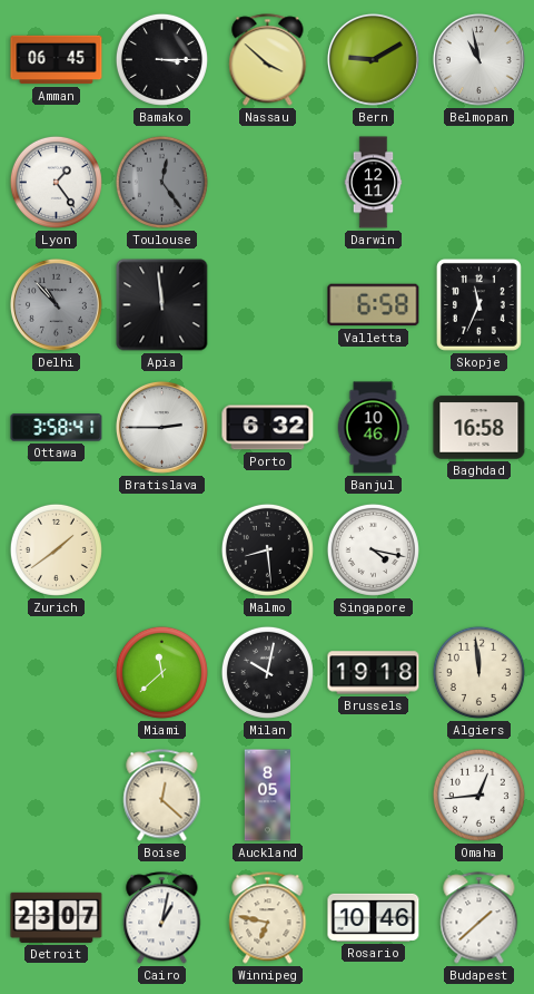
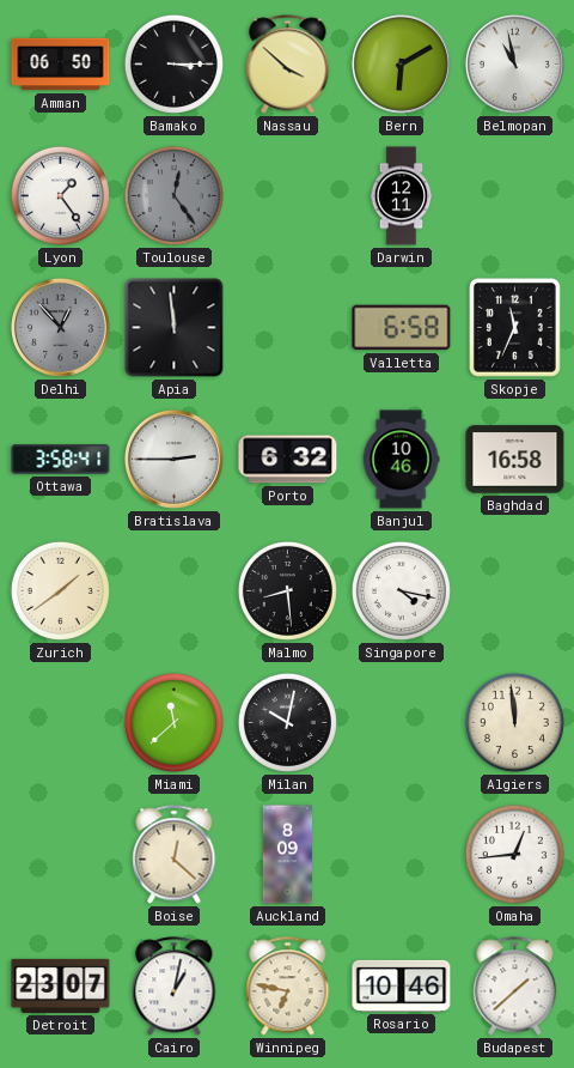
Amman: 06:45 -> 06:50 (61, 65)
Bern: 9:10 -> 6:10 (401, 63)
Delhi: 10:53 -> 12:53 (60, 327)
Brussels: 19:18 -> none (374, 673)
Auckland: 8:05 -> 8:09 (287, 855)
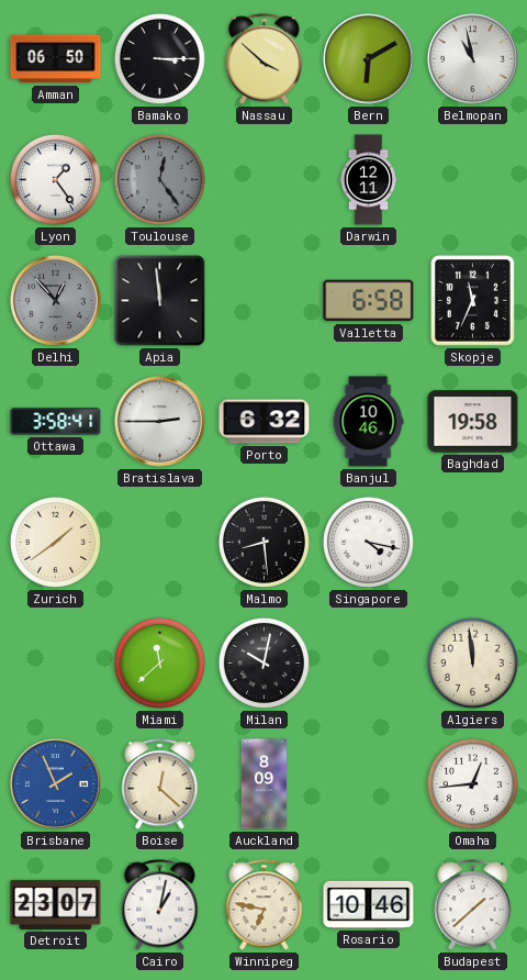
Baghdad: 16:58 -> 19:58 (473, 422)
Brisbane: none -> 1:56 (55, 783)
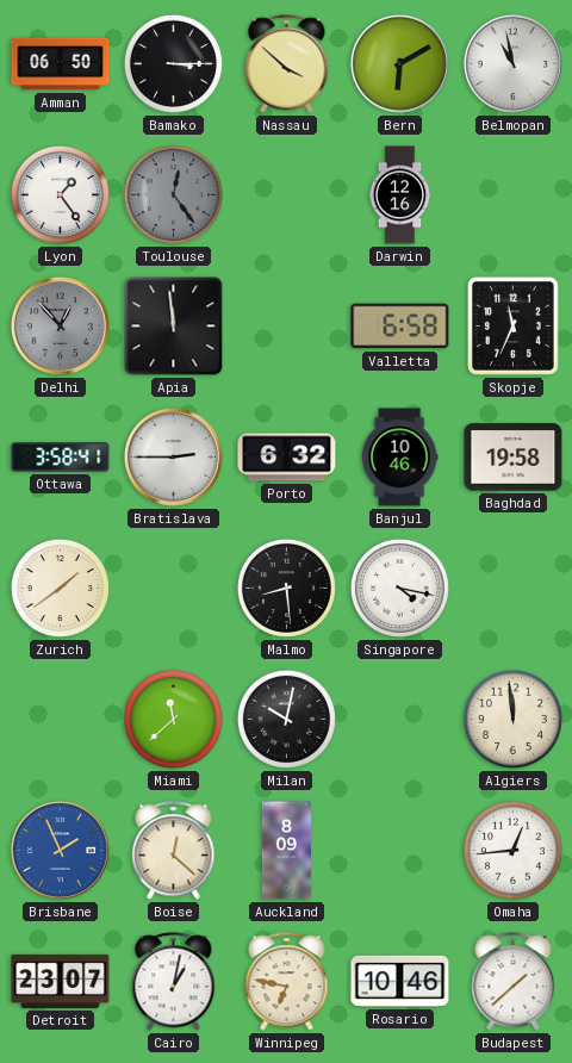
Darwin: 12:11 -> 12:16 (400, 195)
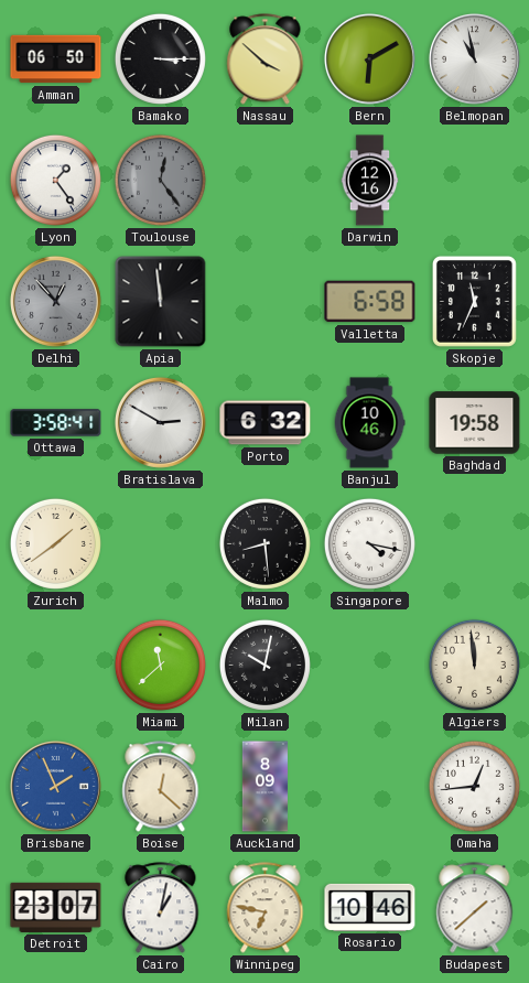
Bratislava: 2:45 -> 2:50 (160, 422)
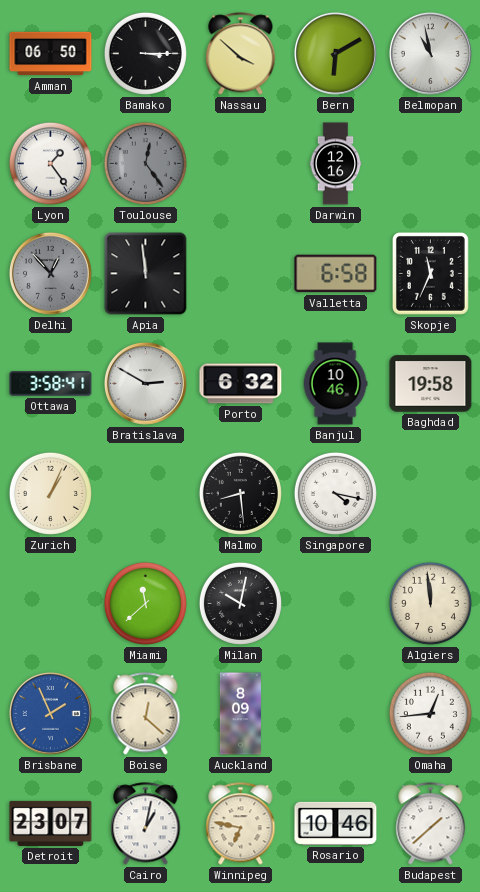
Zurich: 1:39 -> 1:04 (50, 493)
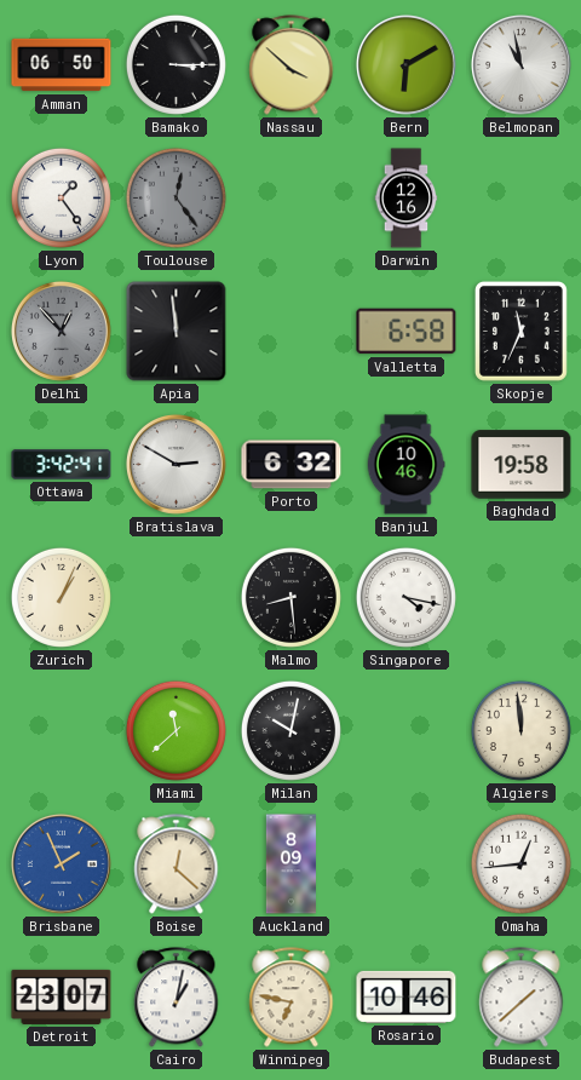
Ottawa: 3:58 -> 3:42 (62, 465)
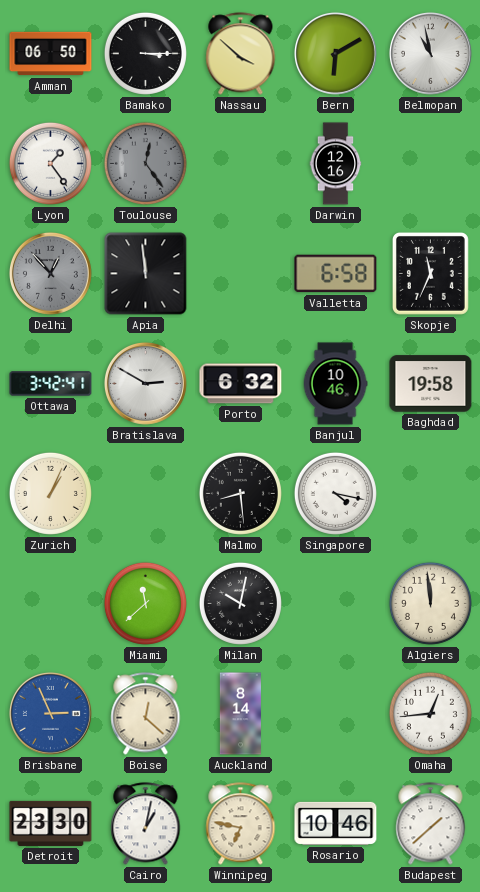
Brisbane: 1:56 -> 2:56 (50, 713)
Auckland: 8:09 -> 8:14 (240, 714)
Detroit: 23:07 -> 23:30 (51, 823)
